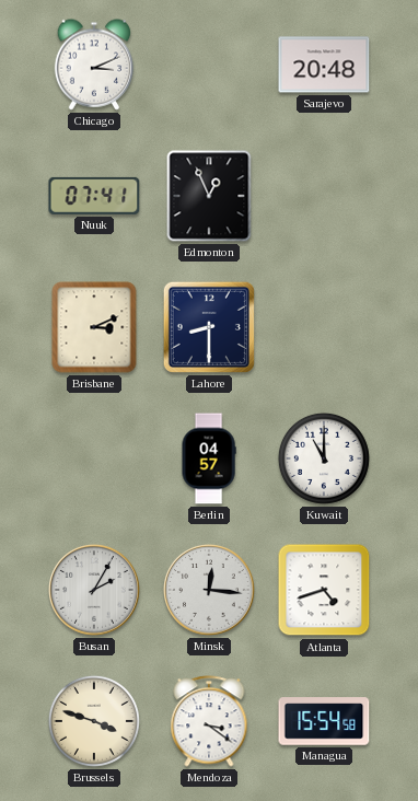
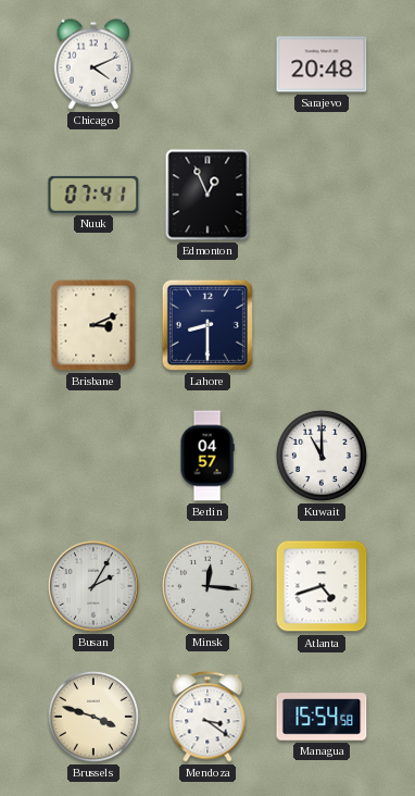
Chicago: 3:11 -> 4:11 (93, 64)
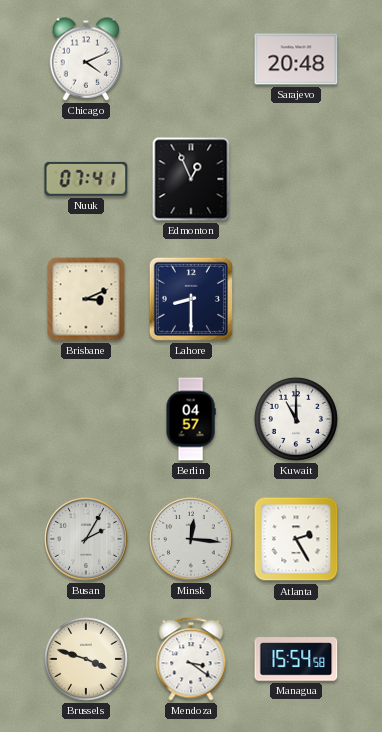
Atlanta: 4:42 -> 2:25 (296, 539)
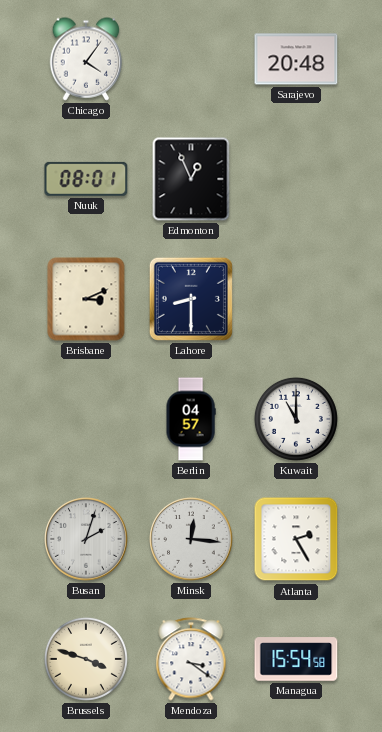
Chicago: 4:11 -> 4:06 (86, 59)
Nuuk: 07:41 -> 08:01 (86, 179)
Busan: 2:05 -> 2:03 (87, 540)
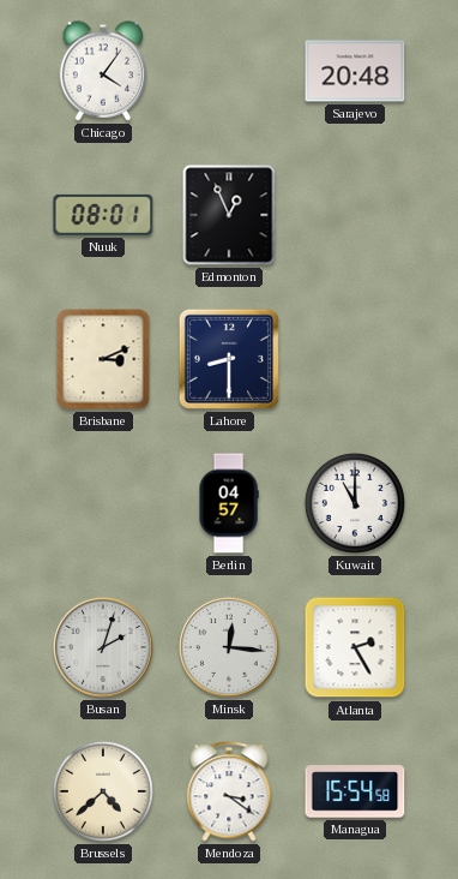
Brussels: 3:48 -> 4:38 (103, 791)
